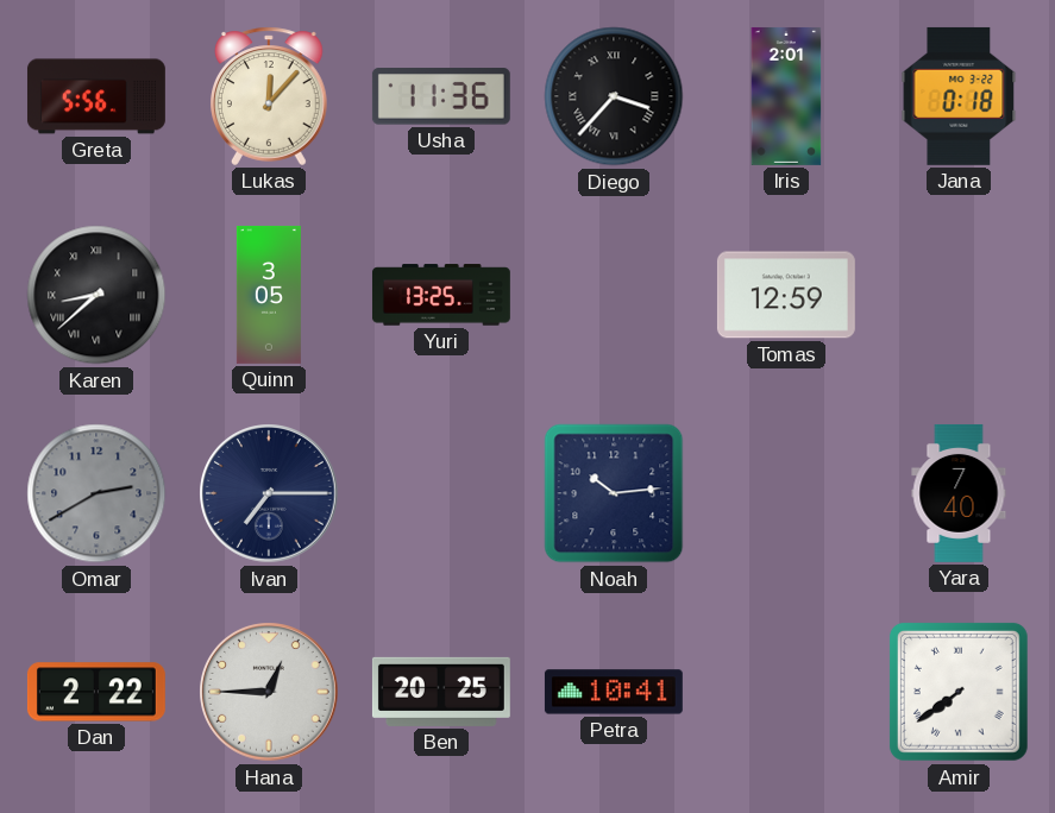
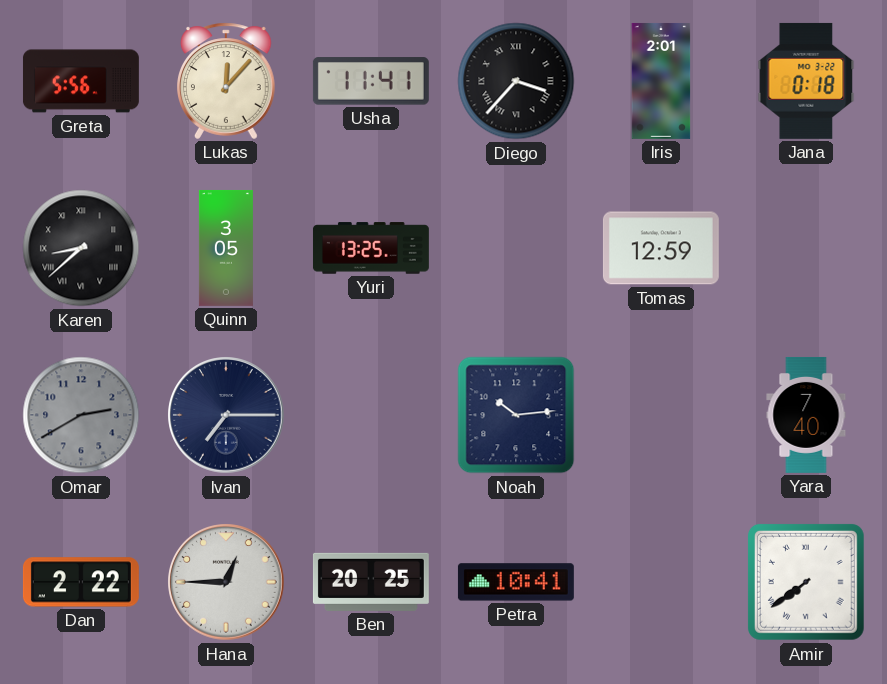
Usha: 11:36 -> 11:41 (371, 81)
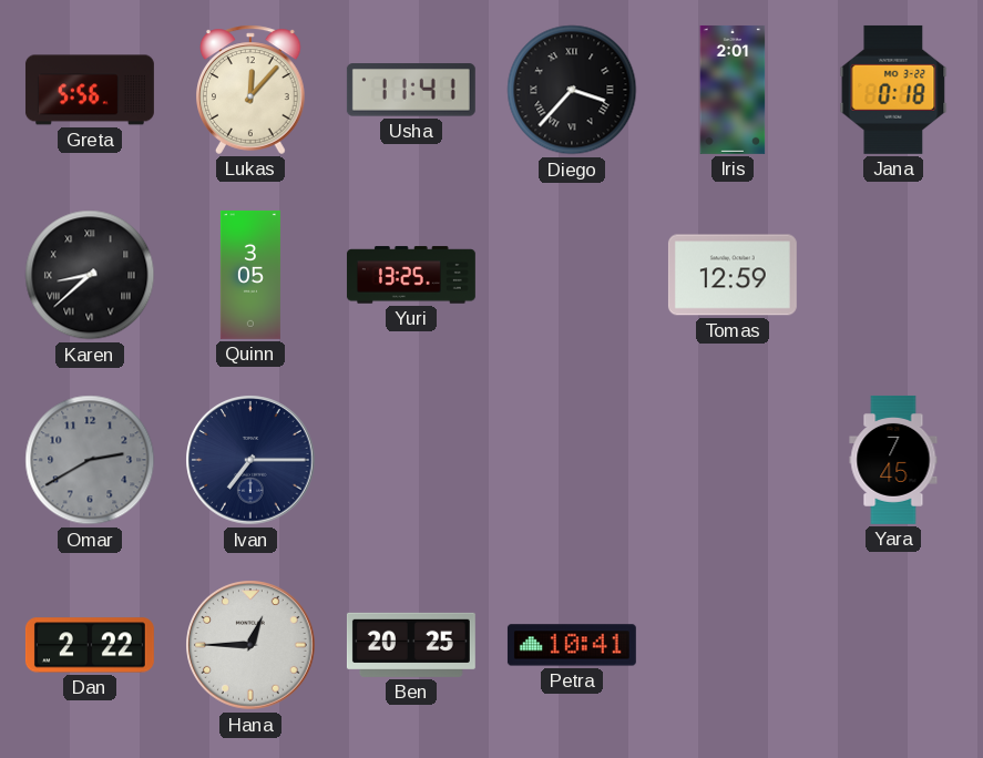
Noah: 10:14 -> none (516, 415)
Yara: 7:40 -> 7:45 (893, 460)
Amir: 7:39 -> none (806, 582)
